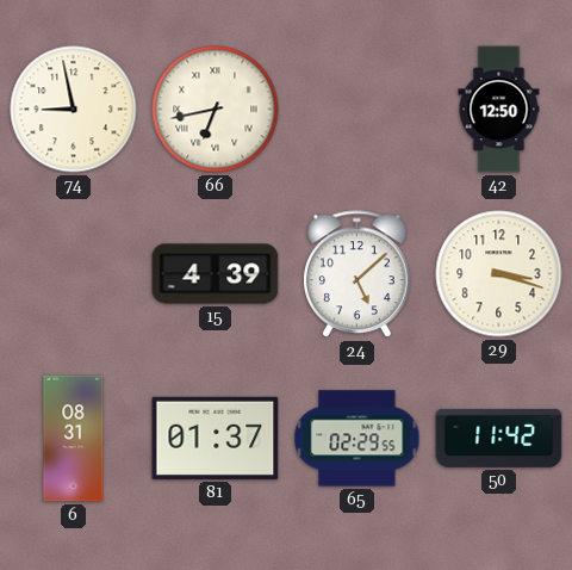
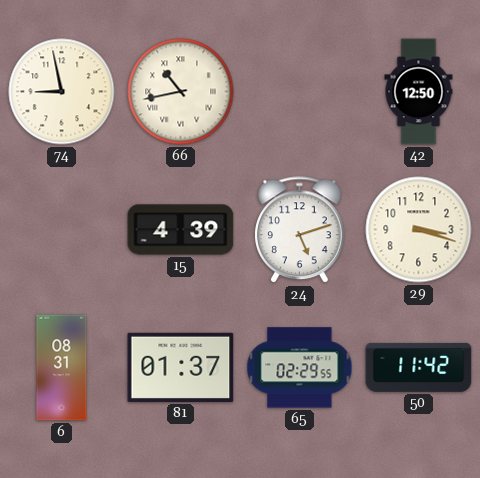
66: 6:43 -> 10:43 (181, 92)
24: 5:08 -> 5:12 (300, 230)
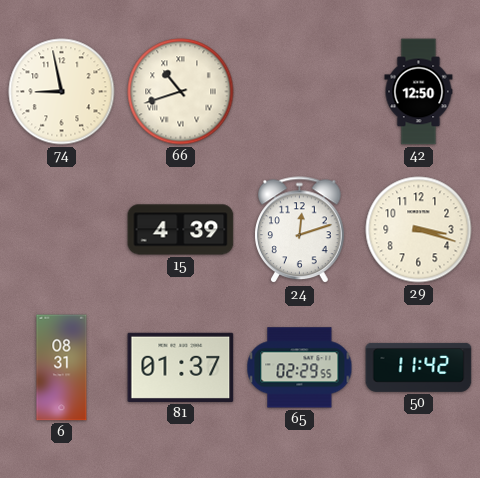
66: 10:43 -> 10:42 (181, 92)
24: 5:12 -> 12:12 (300, 230)
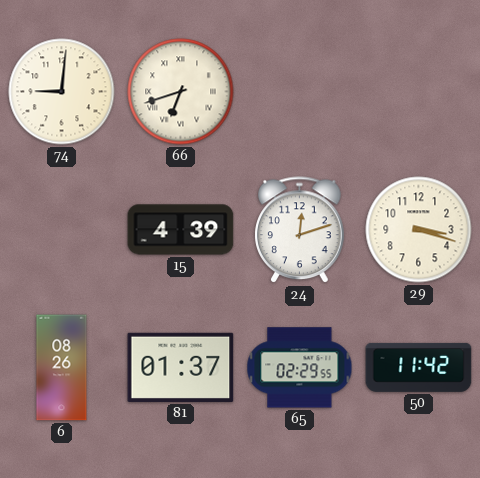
74: 8:58 -> 9:01 (62, 92)
66: 10:42 -> 6:42 (181, 92)
42: 12:50 -> none (419, 92)
6: 08:31 -> 08:26 (62, 368)
